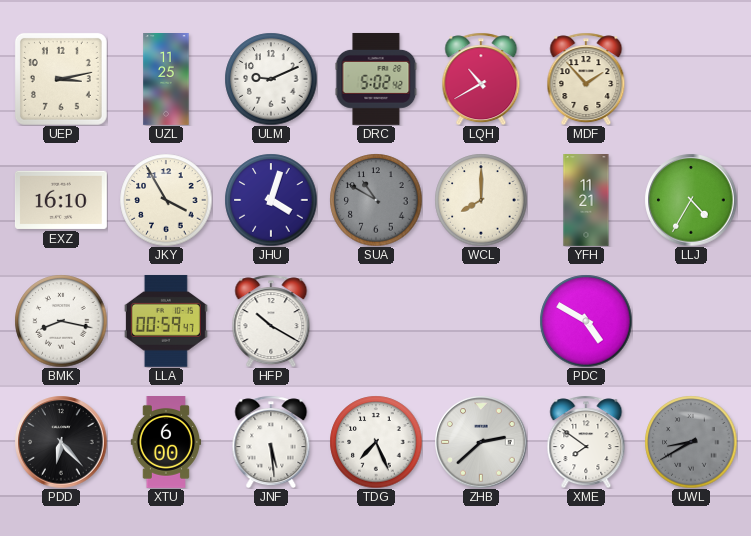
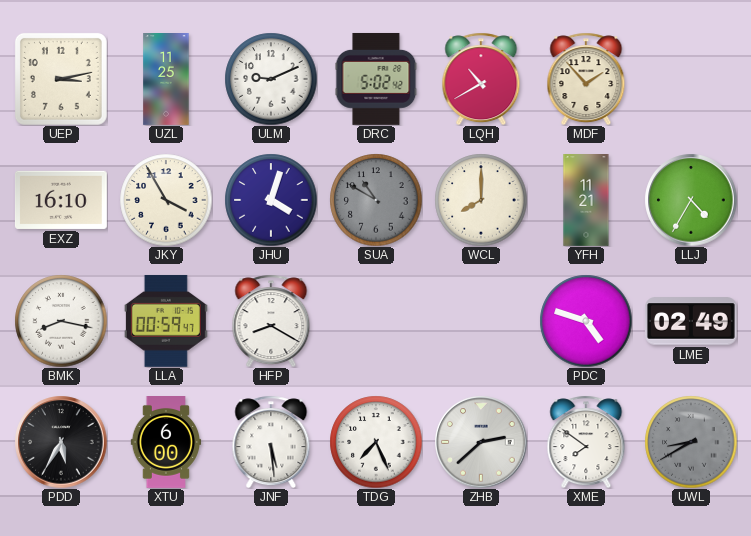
HFP: 10:20 -> 8:20 (271, 321)
PDC: 4:50 -> 4:48 (586, 321)
LME: none -> 02:49 (691, 321)
PDD: 6:23 -> 5:35 (61, 442)
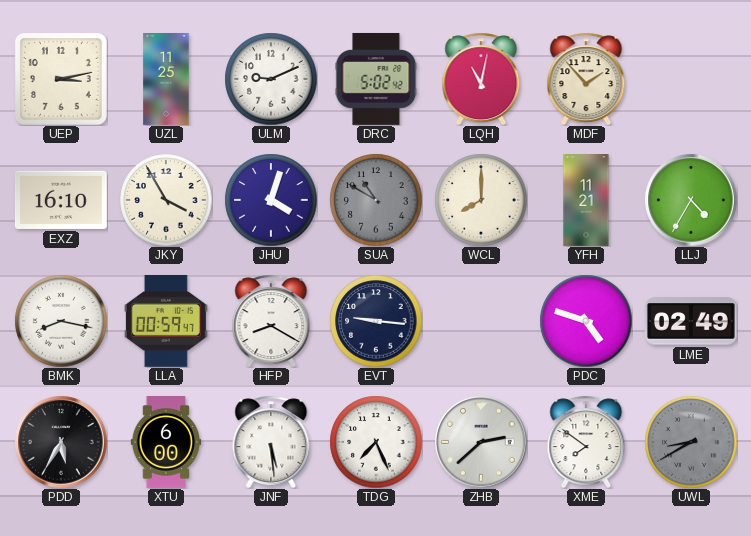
LQH: 10:40 -> 11:02 (481, 79)
EVT: none -> 9:16 (376, 321)
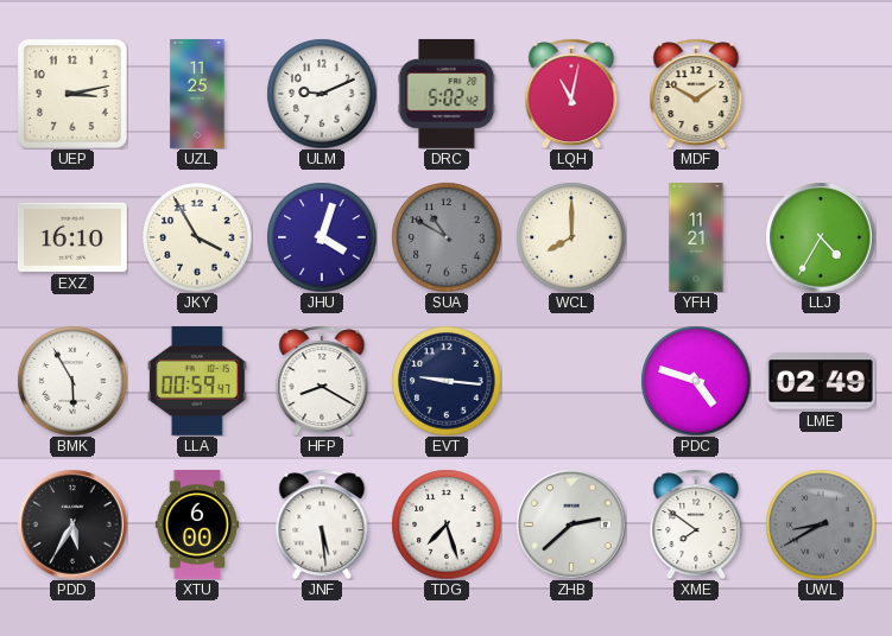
MDF: 1:53 -> 1:50 (696, 94)
BMK: 8:17 -> 5:55 (72, 381)
TDG: 7:26 -> 7:27 (447, 524)
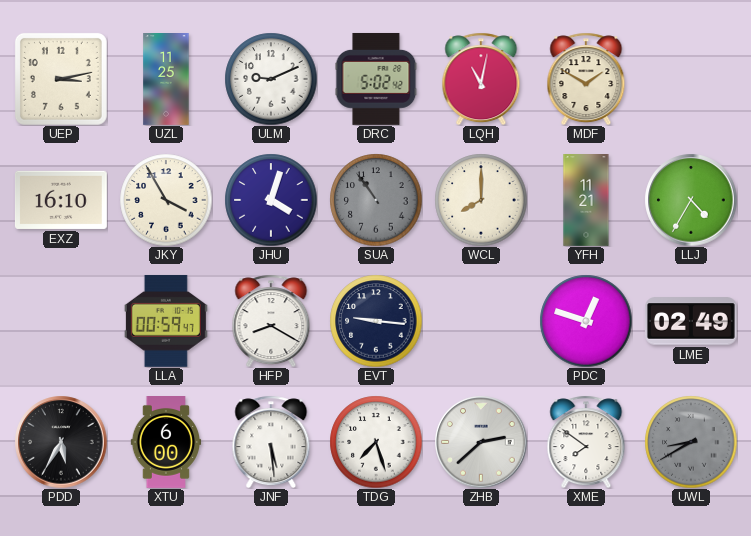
SUA: 10:50 -> 10:54 (376, 200)
BMK: 5:55 -> none (72, 381)
PDC: 4:48 -> 12:48 (586, 321)
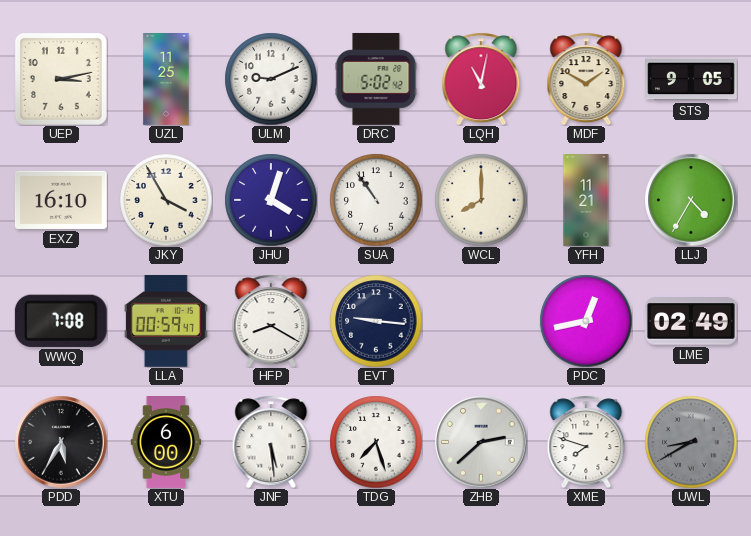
STS: none -> 9:05 (692, 79)
SUA dial: grey -> white (376, 200)
WWQ: none -> 7:08 (61, 321)
PDC: 12:48 -> 12:43 (586, 321)
XME: 7:51 -> 7:48 (586, 442)
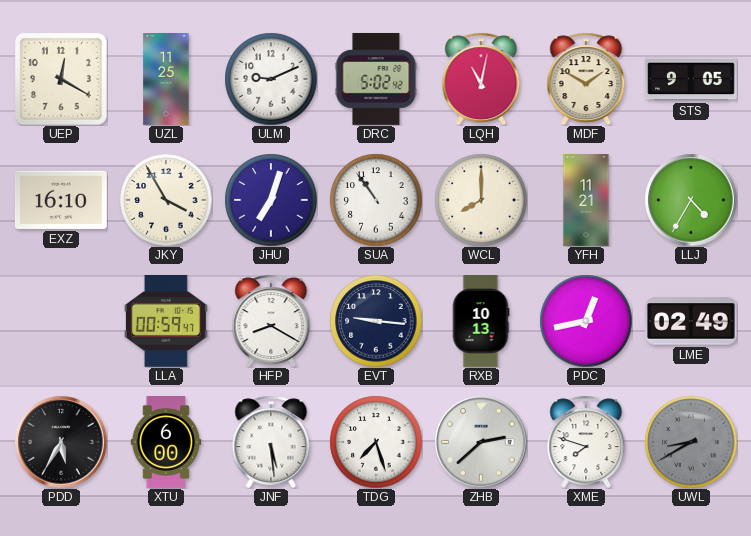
UEP: 3:13 -> 12:20 (61, 79)
JHU: 4:03 -> 7:03 (271, 200)
WWQ: 7:08 -> none (61, 321)
RXB: none -> 10:13 (481, 322)
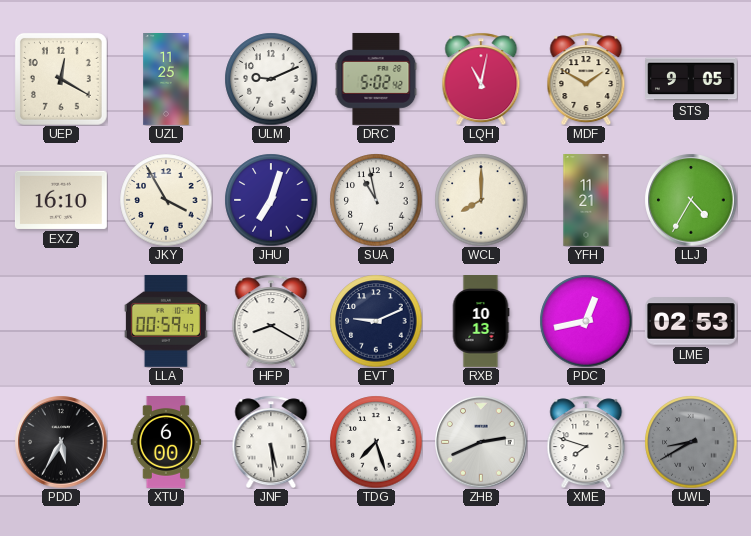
SUA: 10:54 -> 10:58 (376, 200)
EVT: 9:16 -> 9:11 (376, 321)
LME: 02:49 -> 02:53 (691, 321)
ZHB: 2:38 -> 2:41 (481, 442)
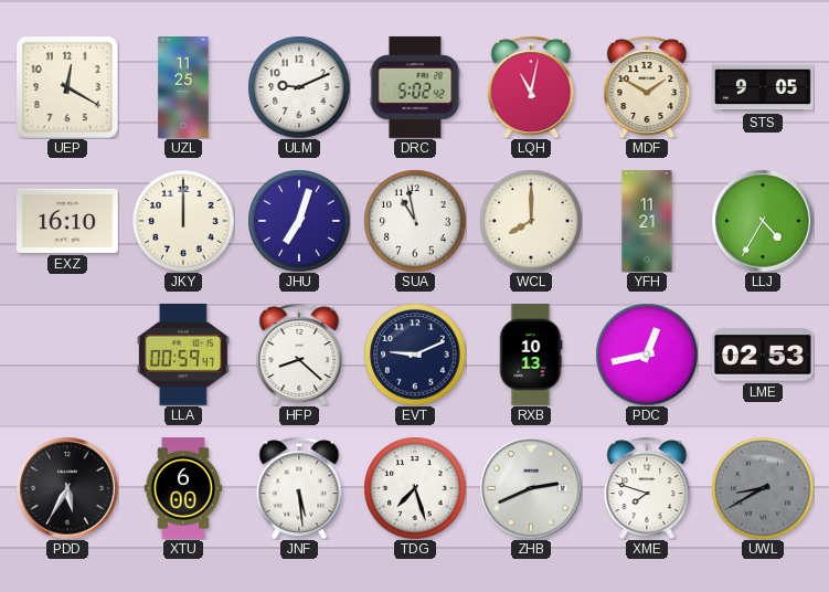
JKY: 3:55 -> 12:00 (183, 221)
HFP: 8:20 -> 8:22 (299, 355)
